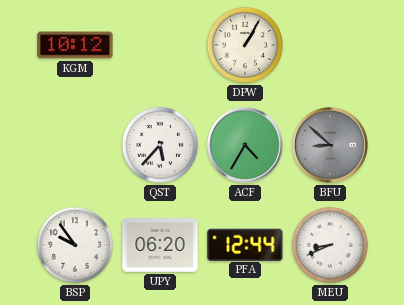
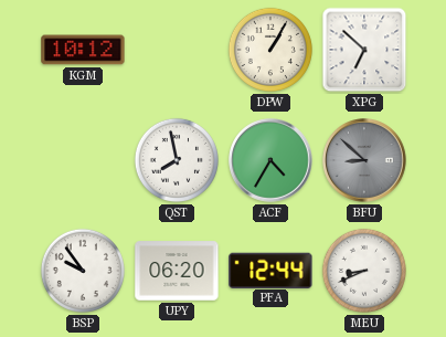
XPG: none -> 6:52 (364, 50)
QST: 5:37 -> 7:58 (177, 160)
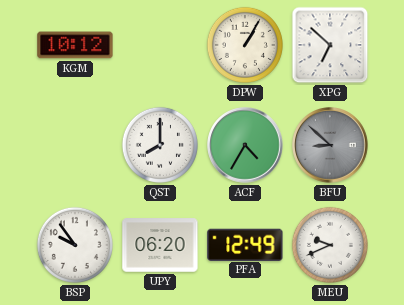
QST: 7:58 -> 8:00 (160, 145)
PFA: 12:44 -> 12:49 (245, 244)
MEU: 8:41 -> 9:41 (330, 245)
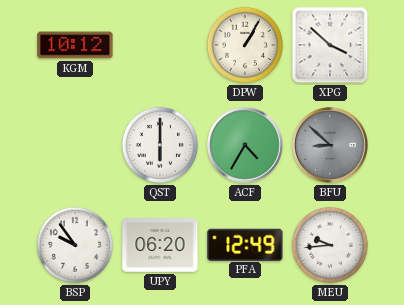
XPG: 6:52 -> 3:52 (330, 45)
QST: 8:00 -> 6:00 (160, 145)
MEU: 9:41 -> 9:44 (330, 245)
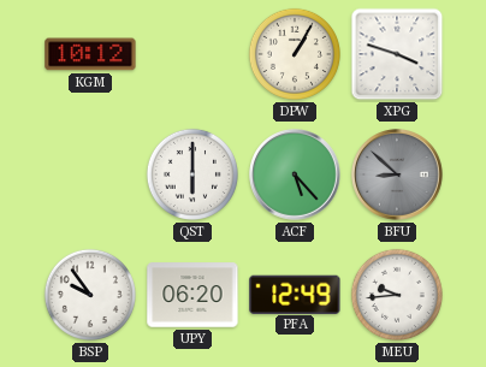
XPG: 3:52 -> 3:48 (397, 54)
ACF: 4:35 -> 5:23 (295, 174)
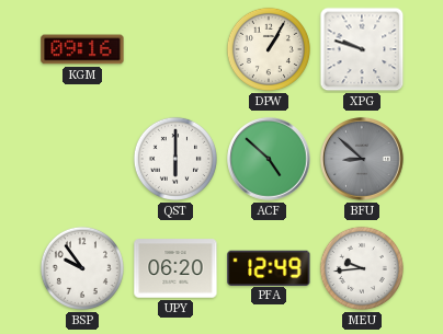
KGM: 10:12 -> 09:16 (82, 49)
XPG: 3:48 -> 9:48 (362, 49)
ACF: 5:23 -> 4:52 (269, 159)
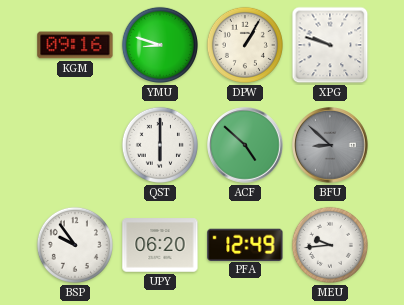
YMU: none -> 8:48 (160, 45)
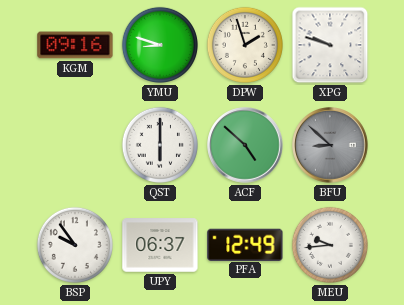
DPW: 1:05 -> 1:57 (245, 45)
UPY: 06:20 -> 06:37 (160, 245)
